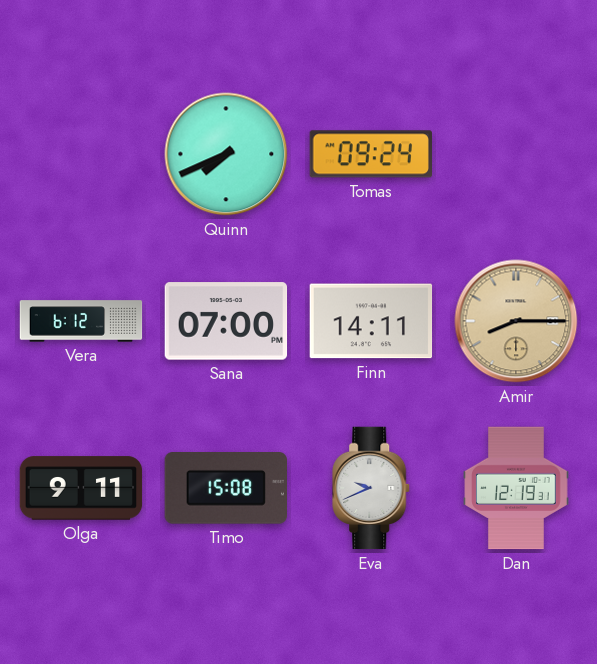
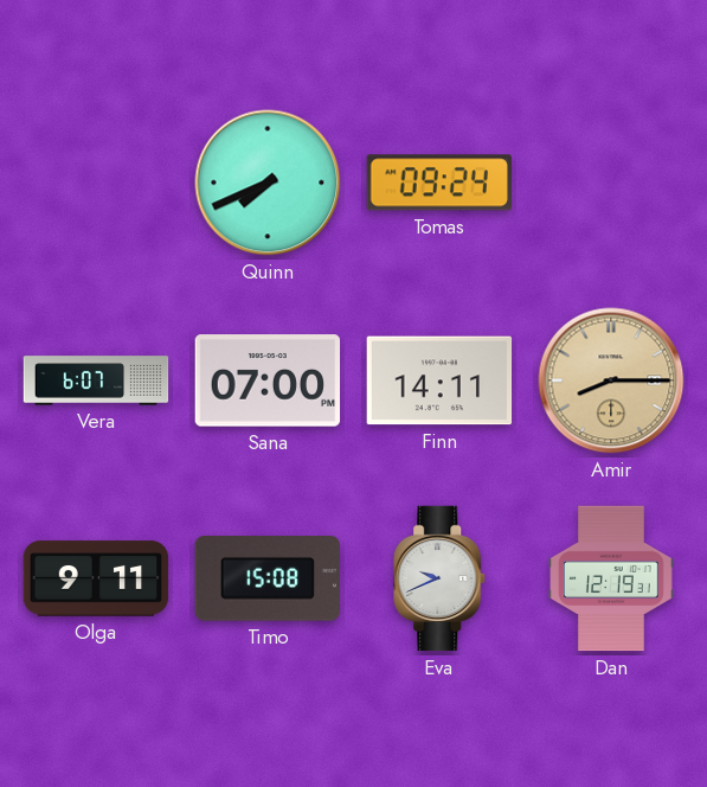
Vera: 6:12 -> 6:07 (96, 380)
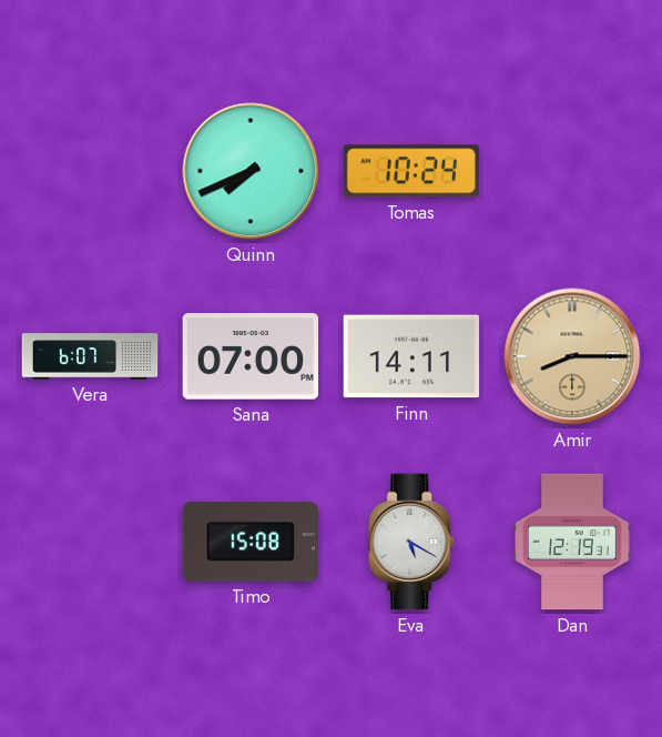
Tomas: 09:24 -> 10:24 (410, 171)
Olga: 9:11 -> none (96, 578)
Eva: 9:41 -> 5:20 (413, 542)
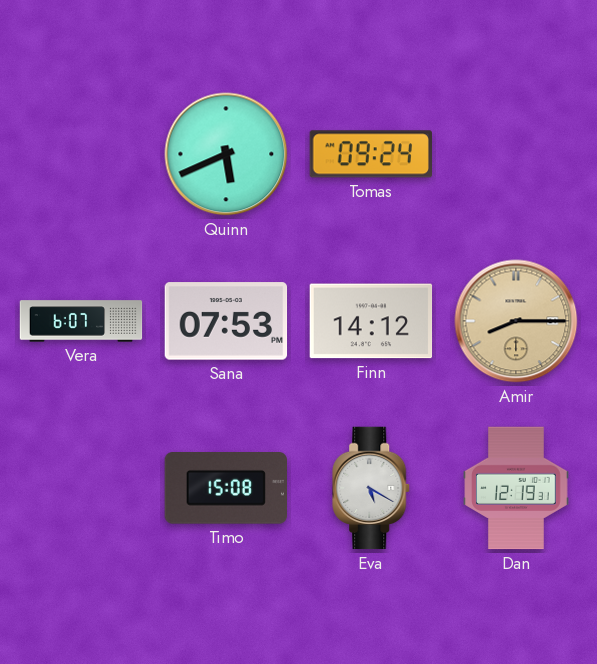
Quinn: 7:41 -> 5:41 (226, 154)
Tomas: 10:24 -> 09:24 (370, 154)
Sana: 07:00 -> 07:53 (226, 321)
Finn: 14:11 -> 14:12 (371, 321)
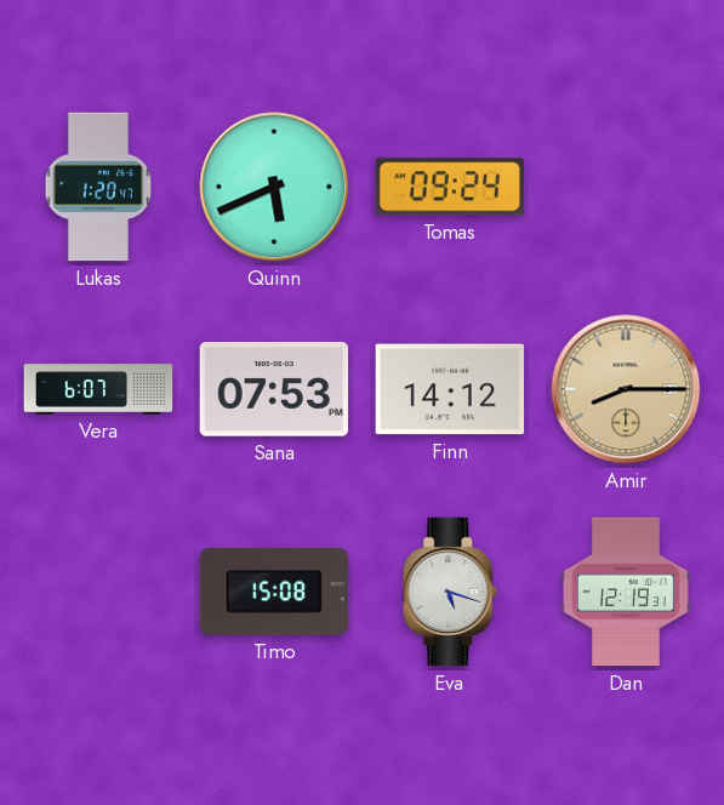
Lukas: none -> 1:20 (98, 187)
Eva: 5:20 -> 5:18 (451, 592)
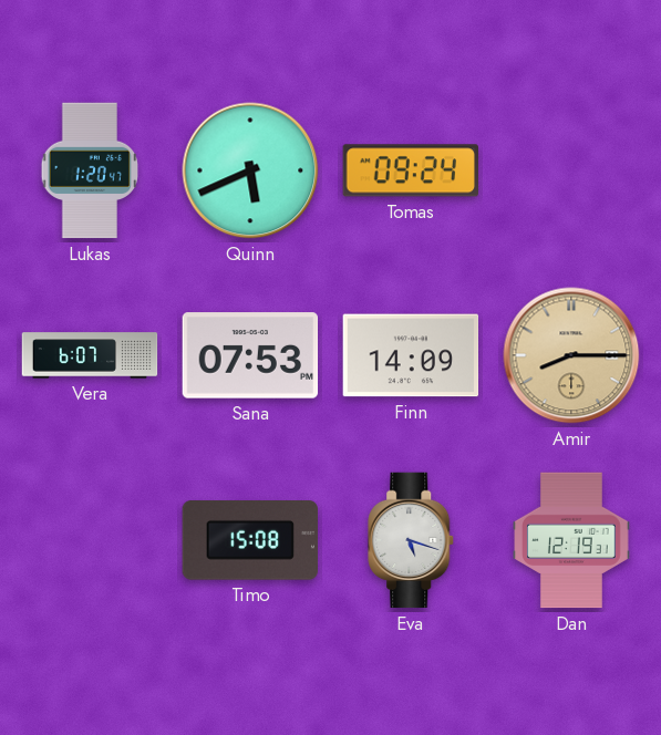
Finn: 14:12 -> 14:09 (411, 355)
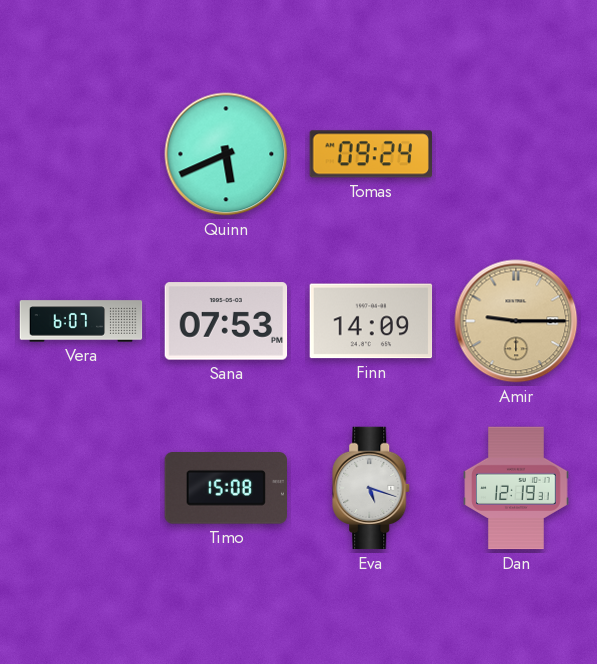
Lukas: 1:20 -> none (90, 170)
Amir: 8:15 -> 9:15 (516, 321)
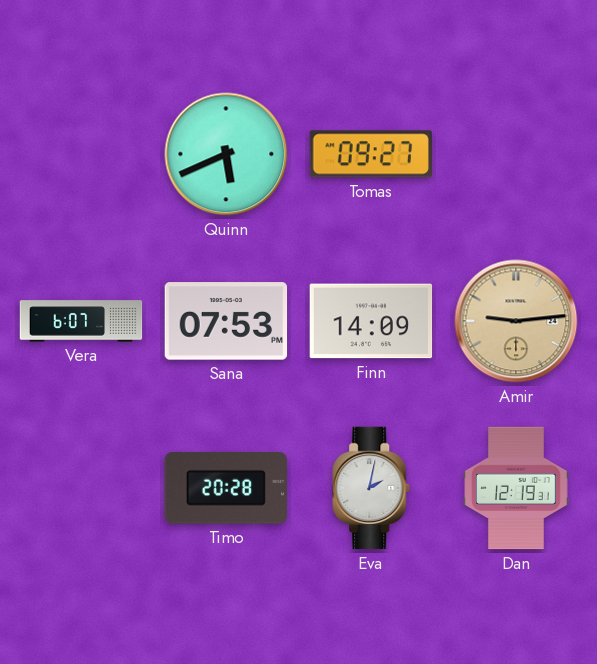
Tomas: 09:24 -> 09:27 (370, 154)
Amir: 9:15 -> 9:14 (516, 321)
Timo: 15:08 -> 20:28 (225, 489)
Eva: 5:18 -> 2:02 (372, 488)
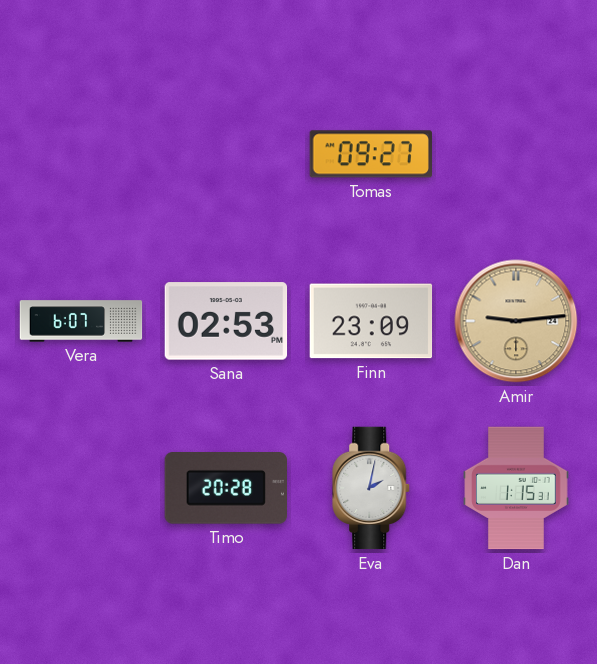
Quinn: 5:41 -> none (226, 154)
Sana: 07:53 -> 02:53 (226, 321)
Finn: 14:09 -> 23:09 (371, 321)
Dan: 12:19 -> 1:15 (516, 488)
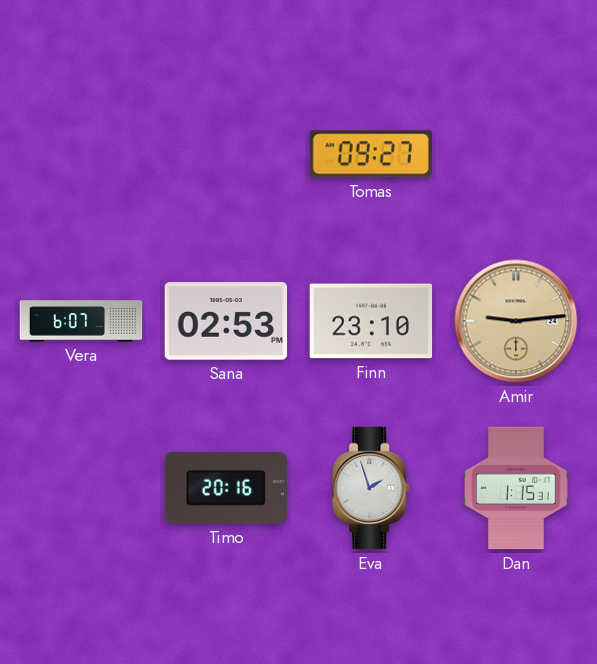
Finn: 23:09 -> 23:10 (371, 321)
Timo: 20:28 -> 20:16 (225, 489)
Eva: 2:02 -> 1:57 (372, 488)
